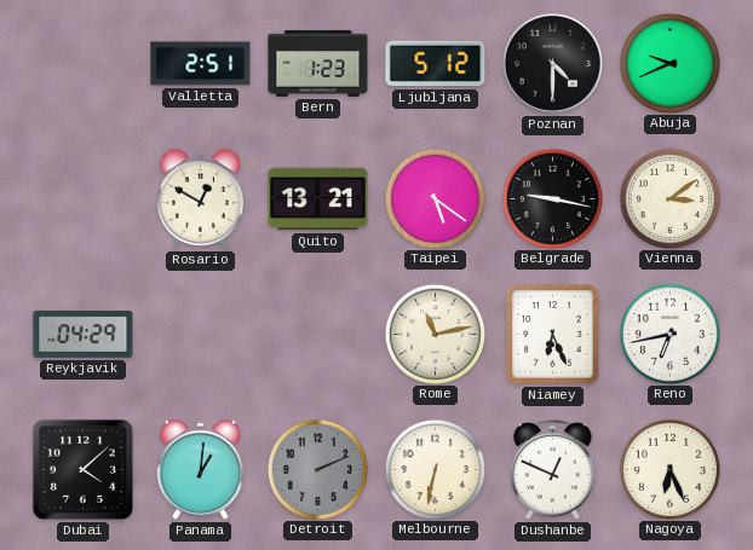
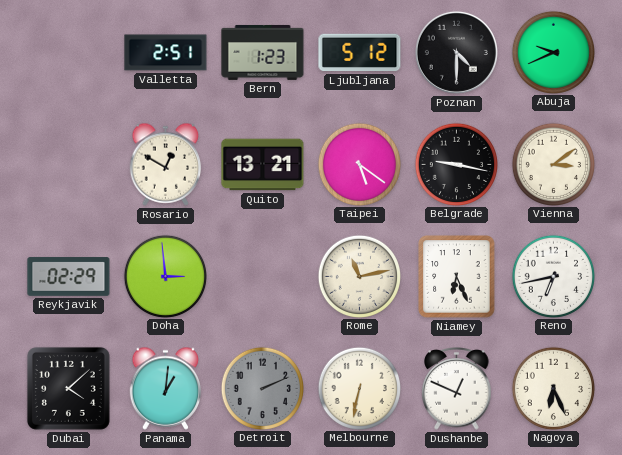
Reykjavik: 04:29 -> 02:29 (69, 277)
Doha: none -> 2:59 (165, 276)
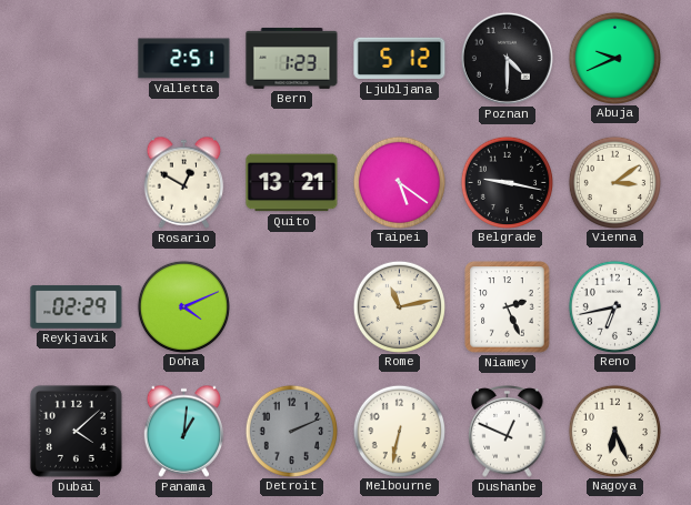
Doha: 2:59 -> 4:11 (183, 306)
Niamey: 6:26 -> 2:26 (508, 307)
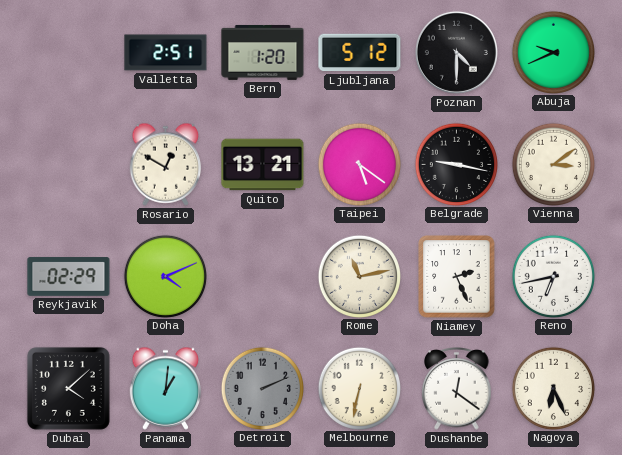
Bern: 1:23 -> 1:20 (263, 52)
Dushanbe: 12:49 -> 12:21 (457, 389)
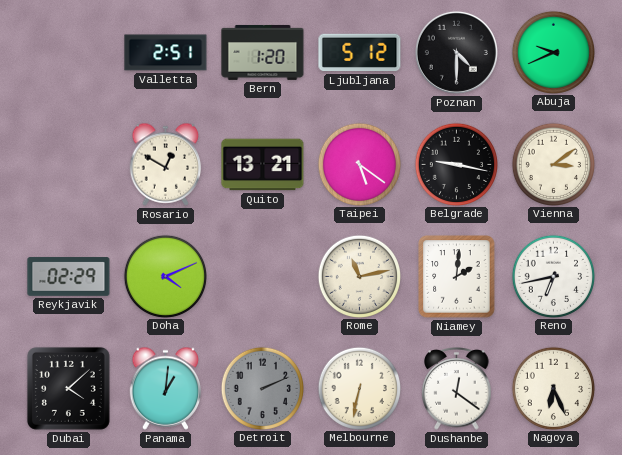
Niamey: 2:26 -> 2:01 (457, 277)
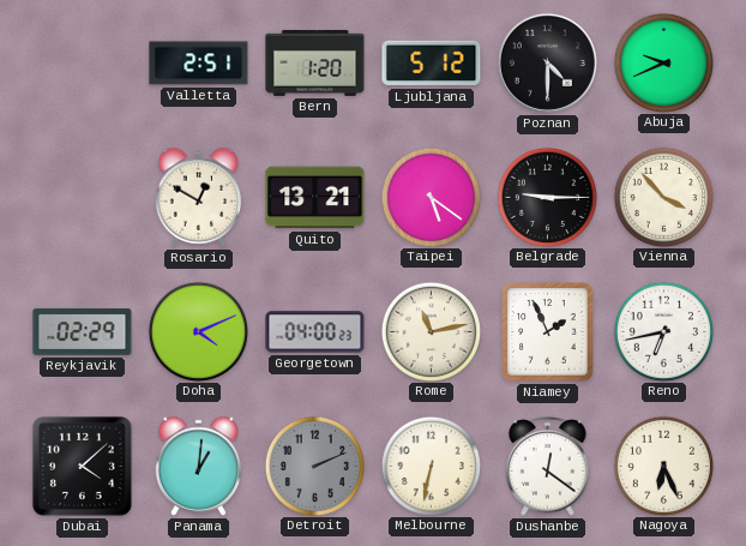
Belgrade: 9:17 -> 9:15 (547, 197)
Vienna: 3:09 -> 3:53 (663, 197)
Georgetown: none -> 04:00 (315, 332)
Niamey: 2:01 -> 1:56 (548, 332)
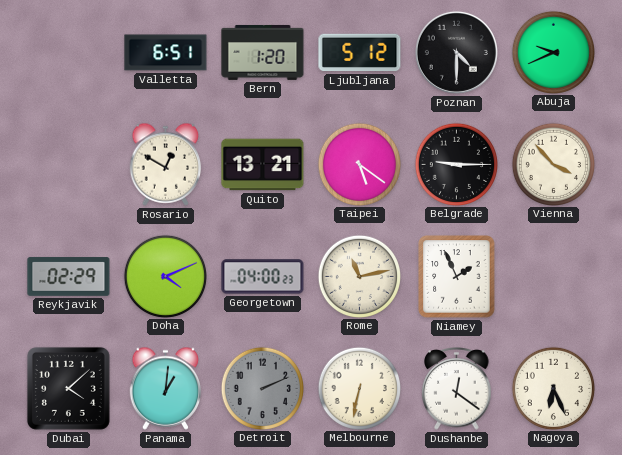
Valletta: 2:51 -> 6:51 (166, 53)
Reno: 6:43 -> none (663, 331)
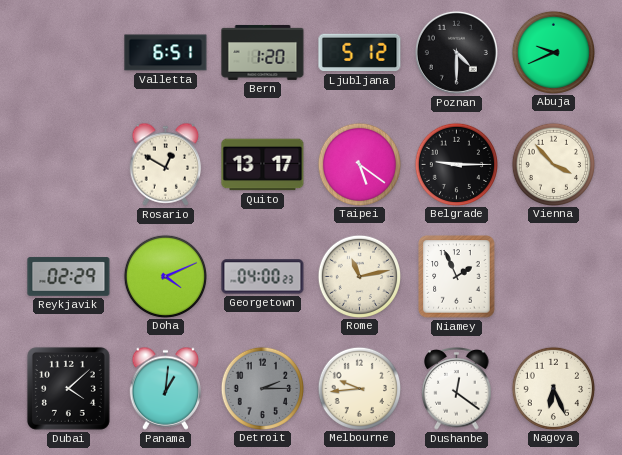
Quito: 13:21 -> 13:17 (263, 165)
Detroit: 2:11 -> 2:15 (262, 388)
Melbourne: 6:32 -> 9:44 (359, 388)
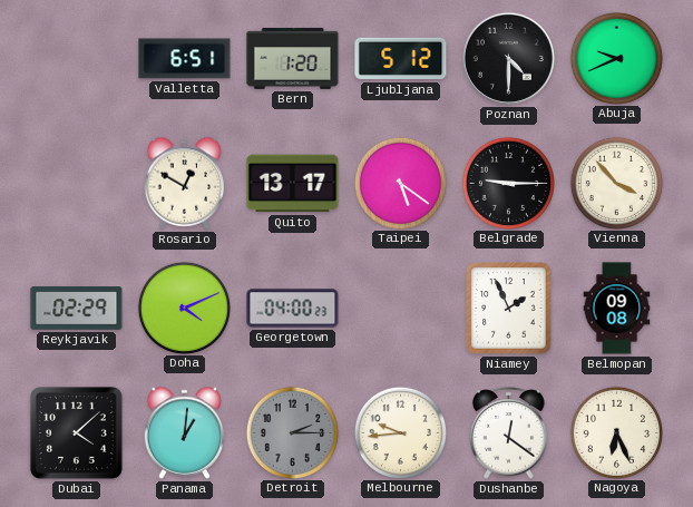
Rome: 11:13 -> none (359, 276)
Belmopan: none -> 09:08 (617, 309)
